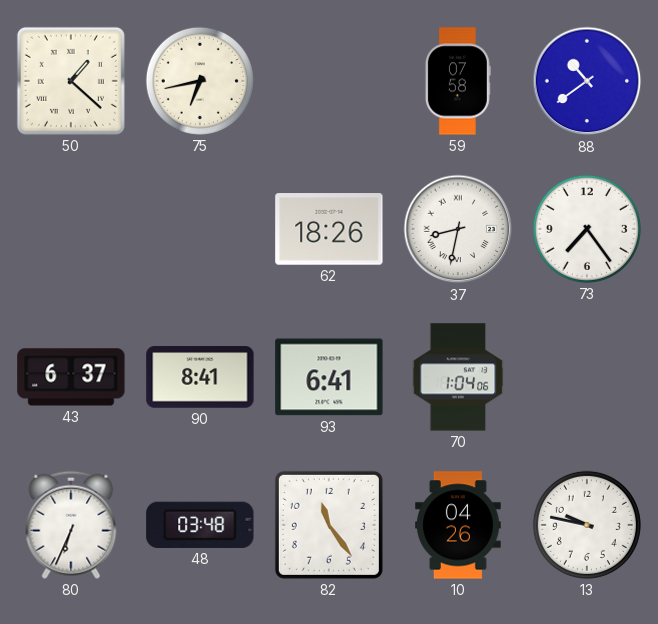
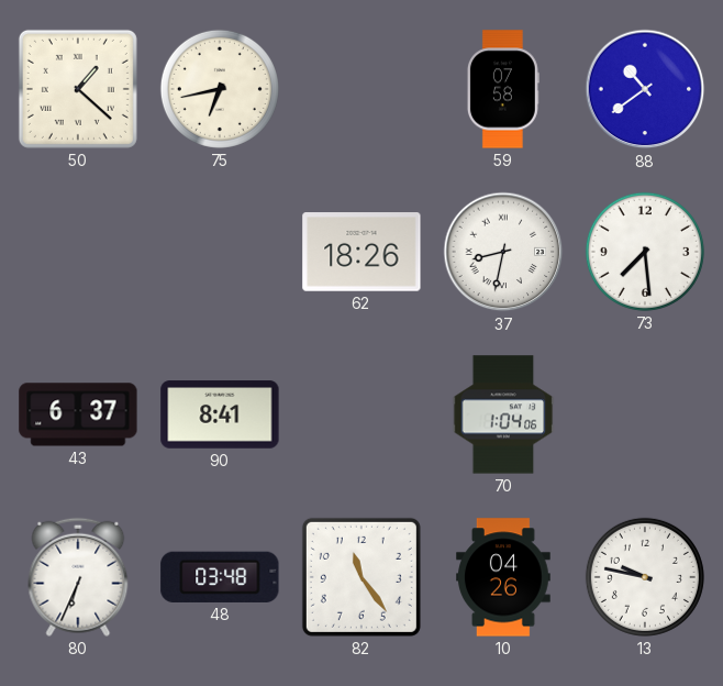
73: 7:24 -> 7:29 (645, 252)
93: 6:41 -> none (329, 377)
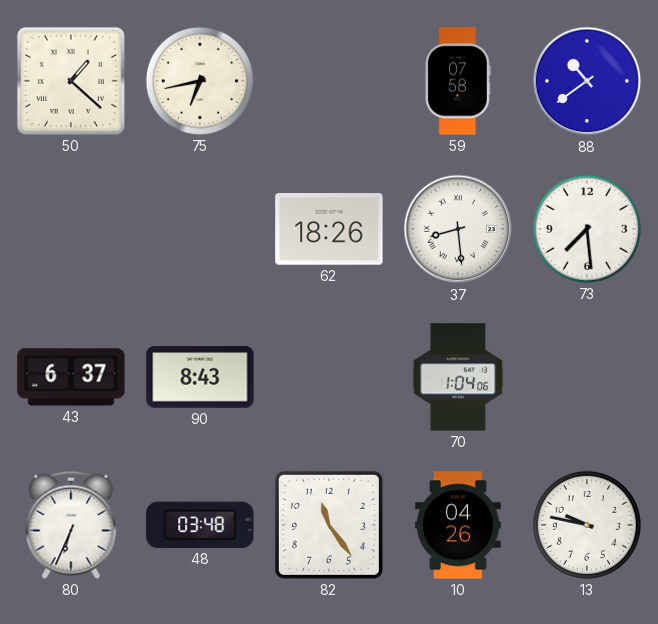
37: 8:32 -> 8:29 (458, 229)
90: 8:41 -> 8:43 (200, 377)
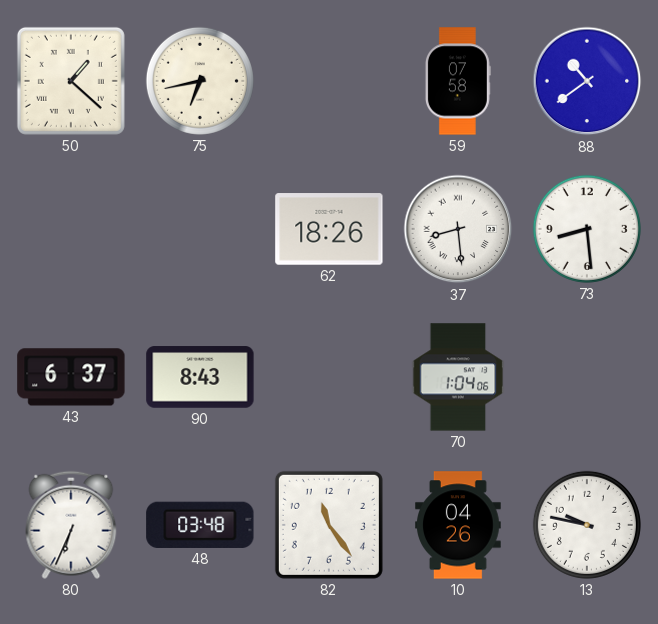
73: 7:29 -> 8:29 (587, 229)
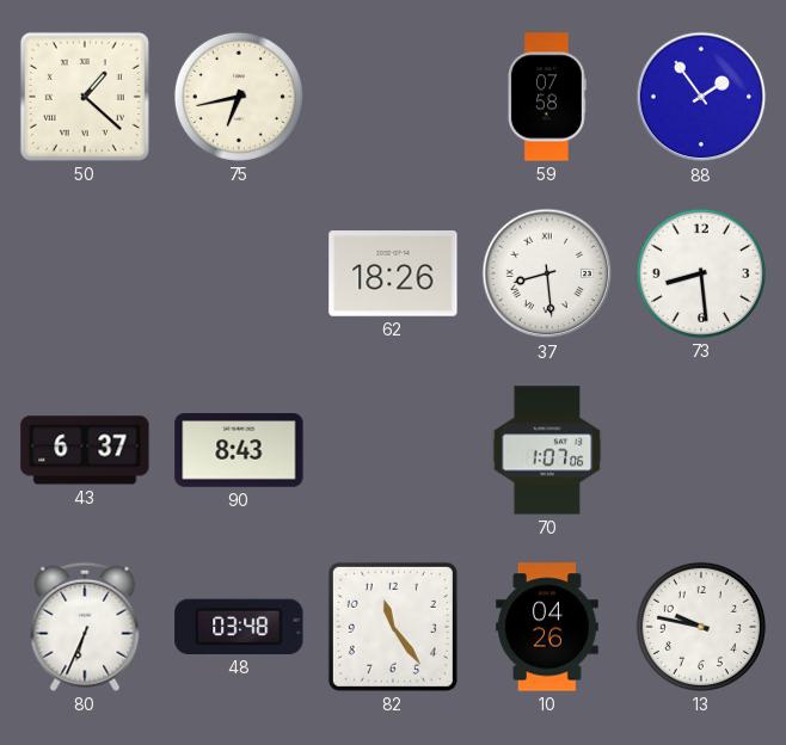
88: 10:39 -> 1:54 (701, 97)
70: 1:04 -> 1:07 (547, 450)
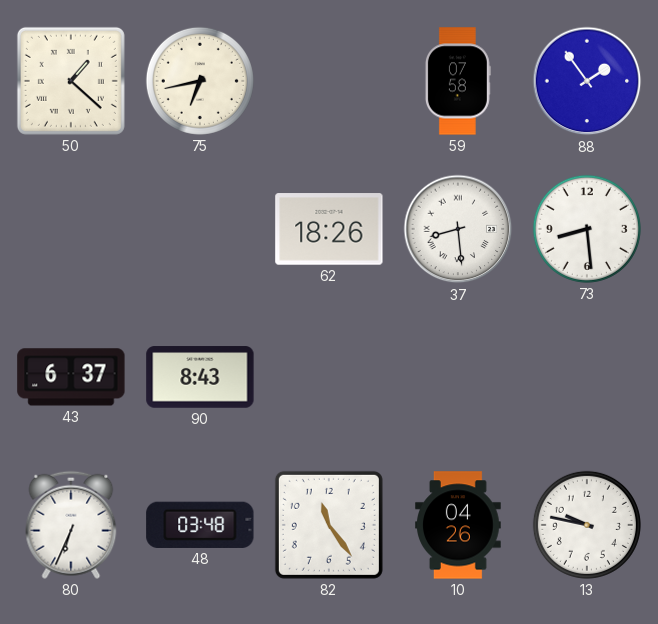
70: 1:07 -> none (547, 450)
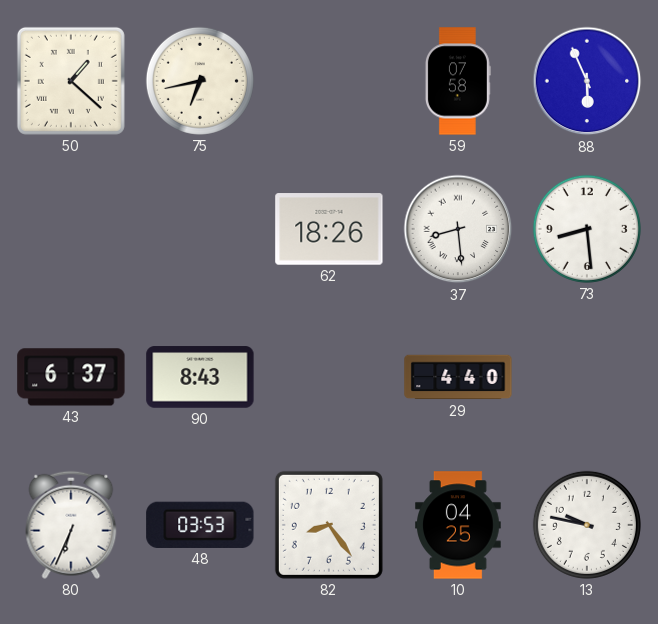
88: 1:54 -> 5:56 (587, 81)
29: none -> 4:40 (458, 377)
48: 03:48 -> 03:53 (200, 525)
82: 11:24 -> 8:24 (329, 525)
10: 04:26 -> 04:25 (459, 525)
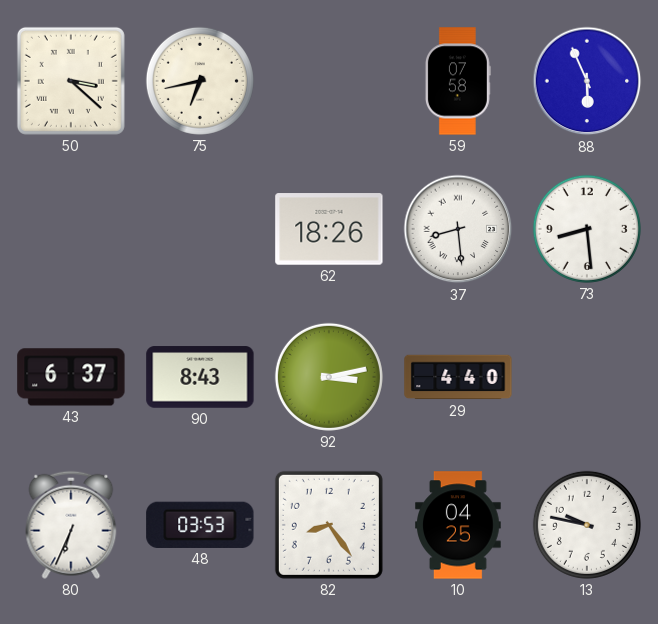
50: 1:22 -> 3:22 (71, 81)
92: none -> 3:13 (329, 377)
